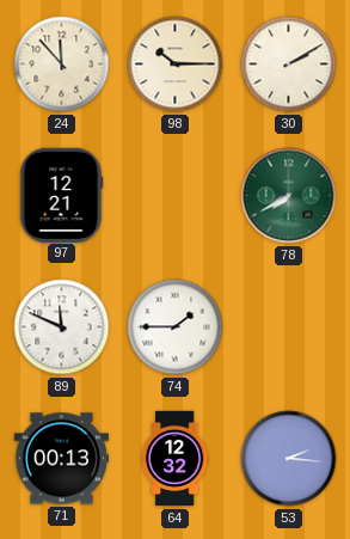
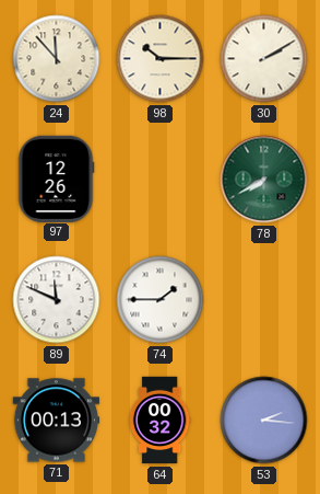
97: 12:21 -> 12:26 (56, 179)
64: 12:32 -> 00:32 (159, 421)
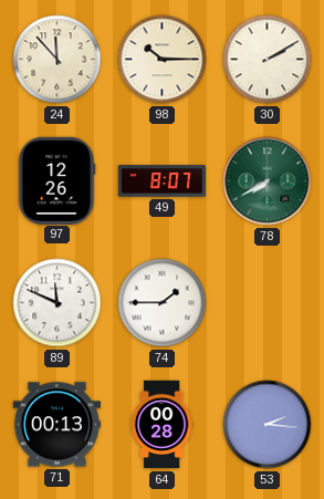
49: none -> 8:07 (161, 181)
64: 00:32 -> 00:28 (161, 425)
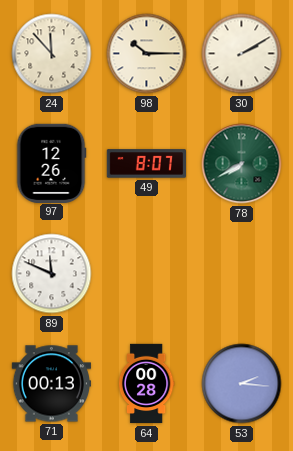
74: 1:45 -> none (163, 303)
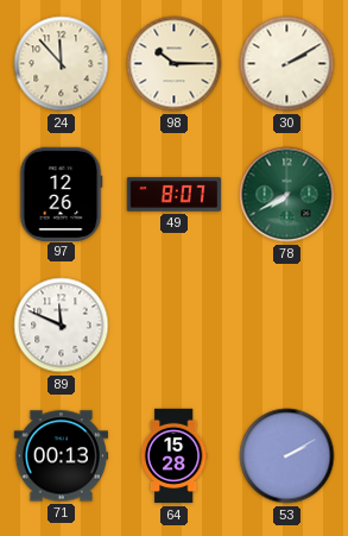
64: 00:28 -> 15:28 (173, 456)
53: 2:16 -> 2:10 (287, 456)
